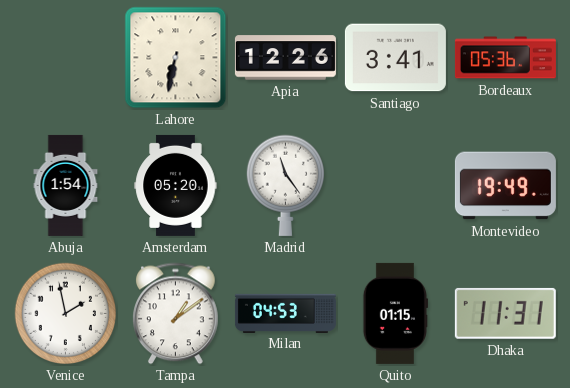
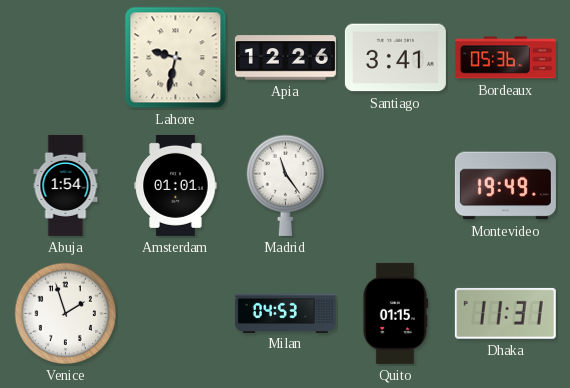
Lahore: 6:32 -> 9:32 (176, 58)
Amsterdam: 05:20 -> 01:01 (176, 185)
Venice: 1:58 -> 1:57 (66, 314)
Tampa: 1:09 -> none (176, 314)
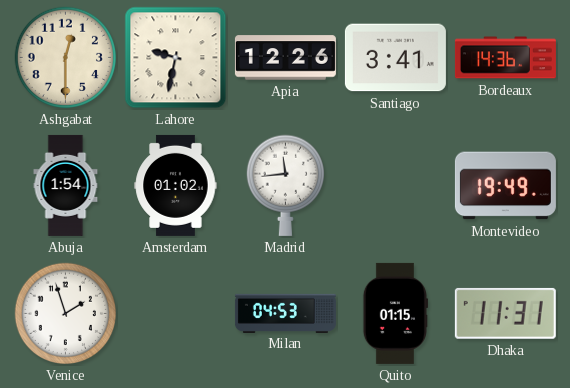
Ashgabat: none -> 12:30 (66, 58)
Bordeaux: 05:36 -> 14:36 (505, 58)
Amsterdam: 01:01 -> 01:02 (176, 185)
Madrid: 11:24 -> 11:44 (285, 185)
